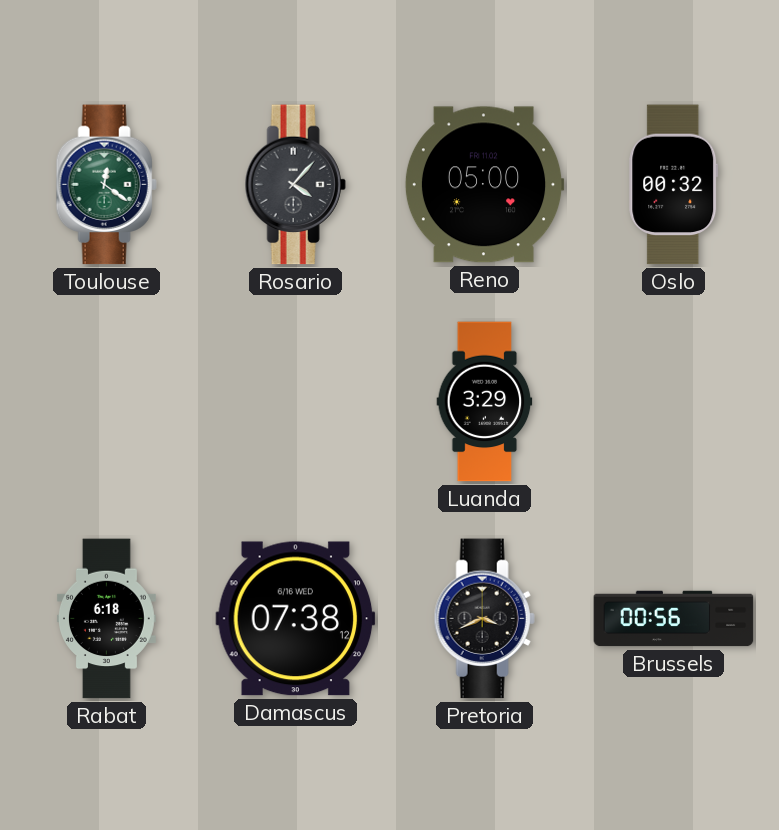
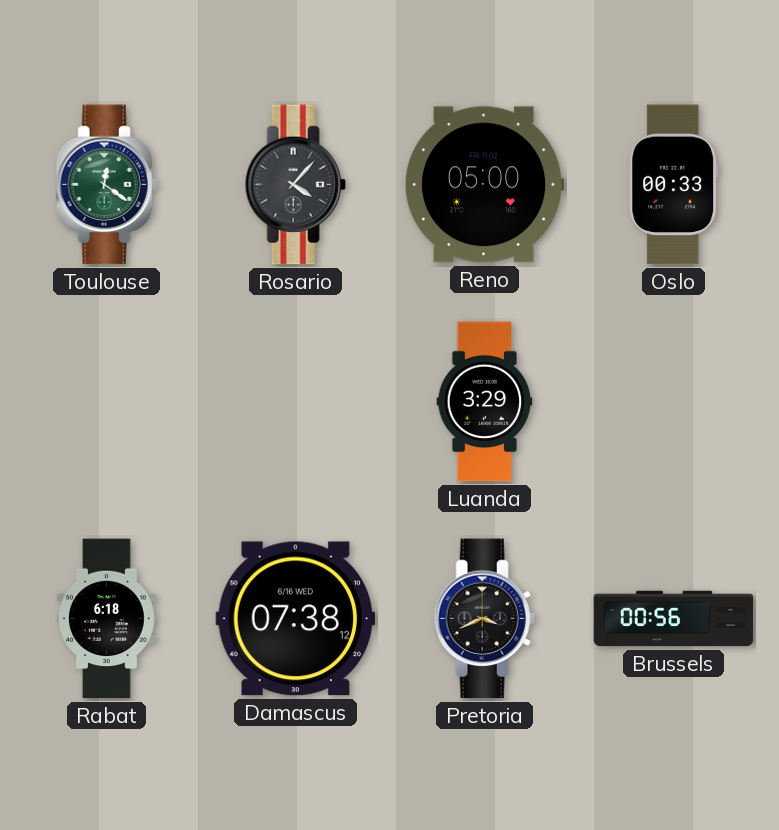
Oslo: 00:32 -> 00:33 (674, 185)
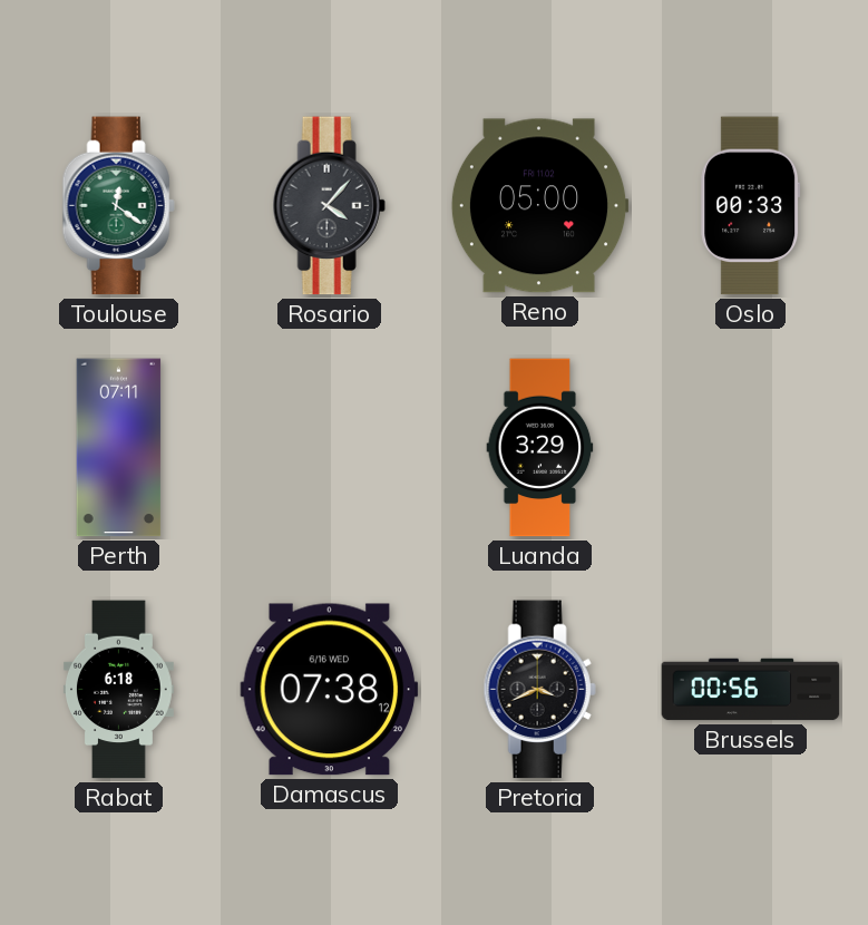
Perth: none -> 07:11 (119, 448)
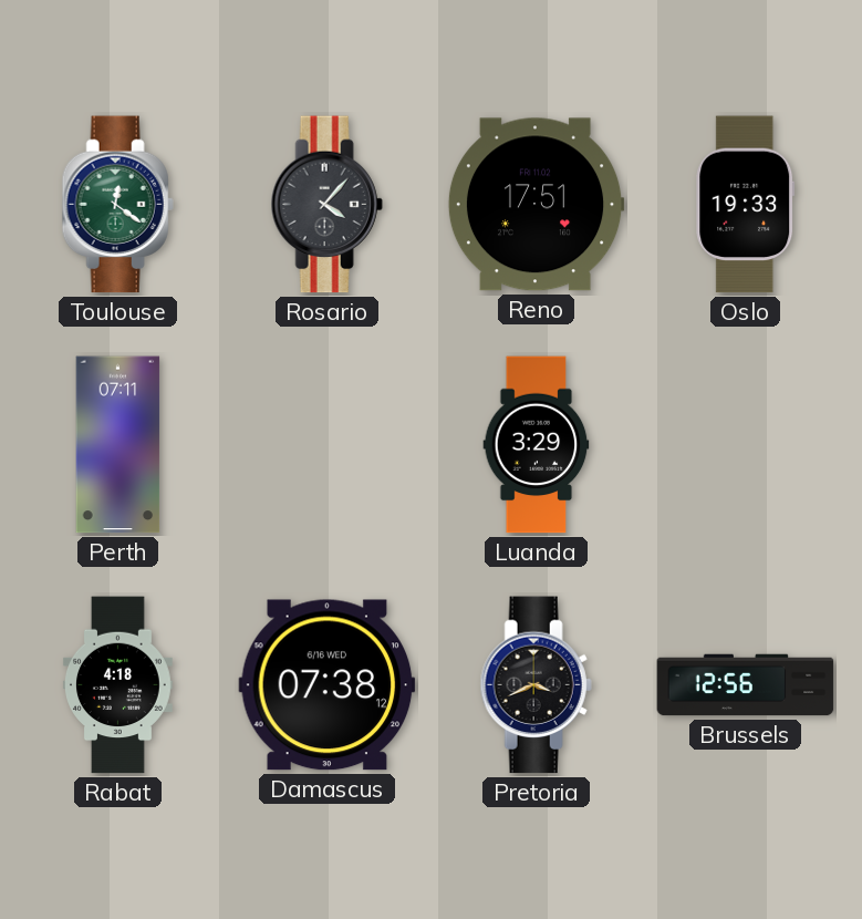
Reno: 05:00 -> 17:51 (536, 205)
Oslo: 00:33 -> 19:33 (746, 205)
Rabat: 6:18 -> 4:18 (118, 685)
Brussels: 00:56 -> 12:56 (746, 685)
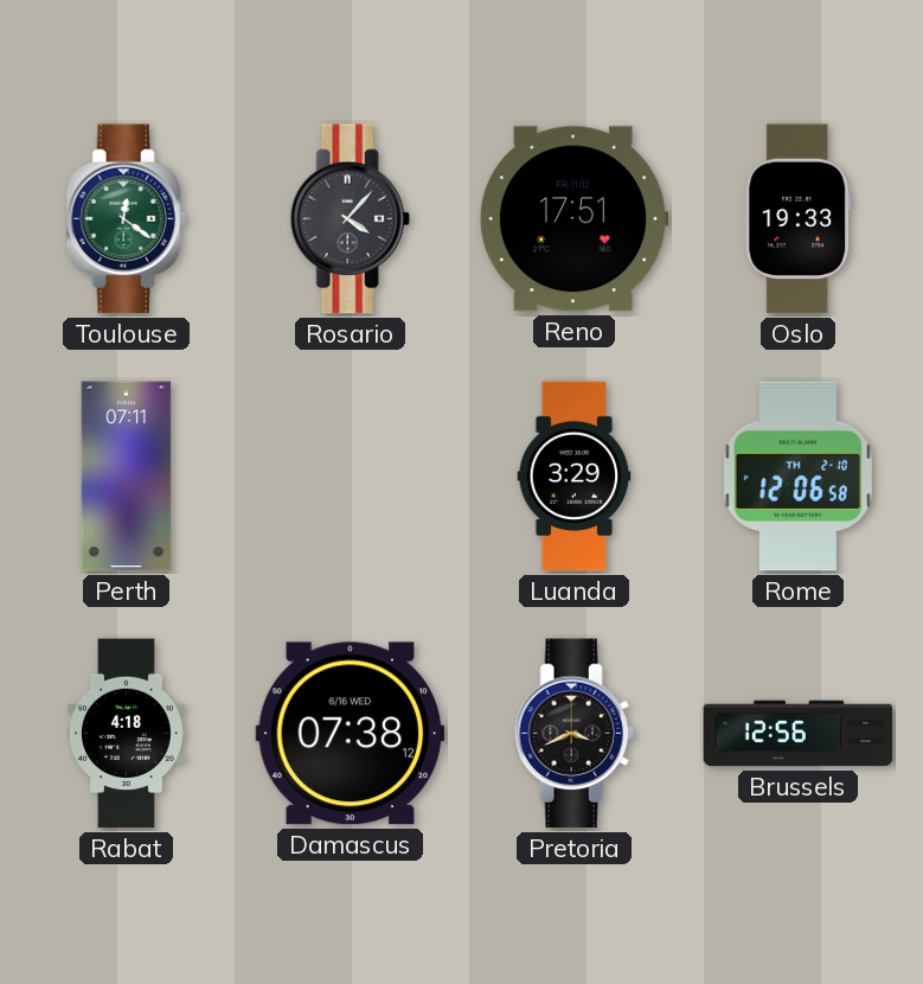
Rome: none -> 12:06 (797, 477)
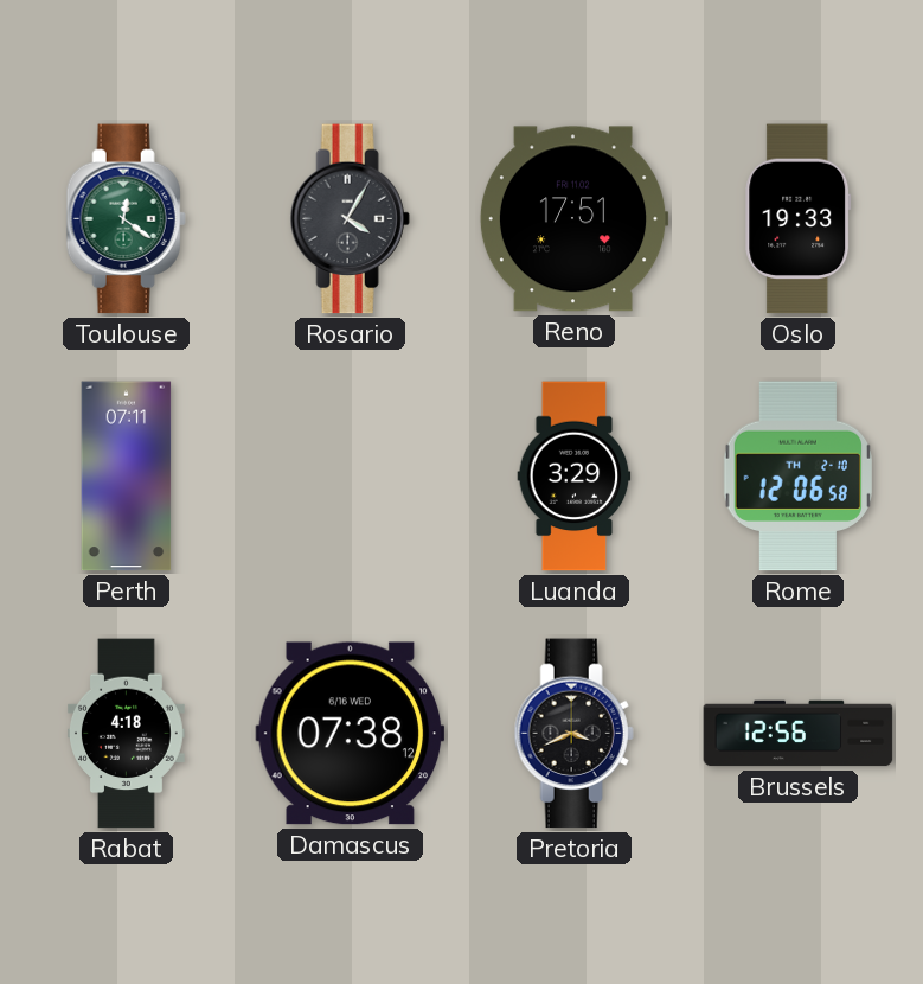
Rosario: 4:07 -> 4:05 (350, 219)
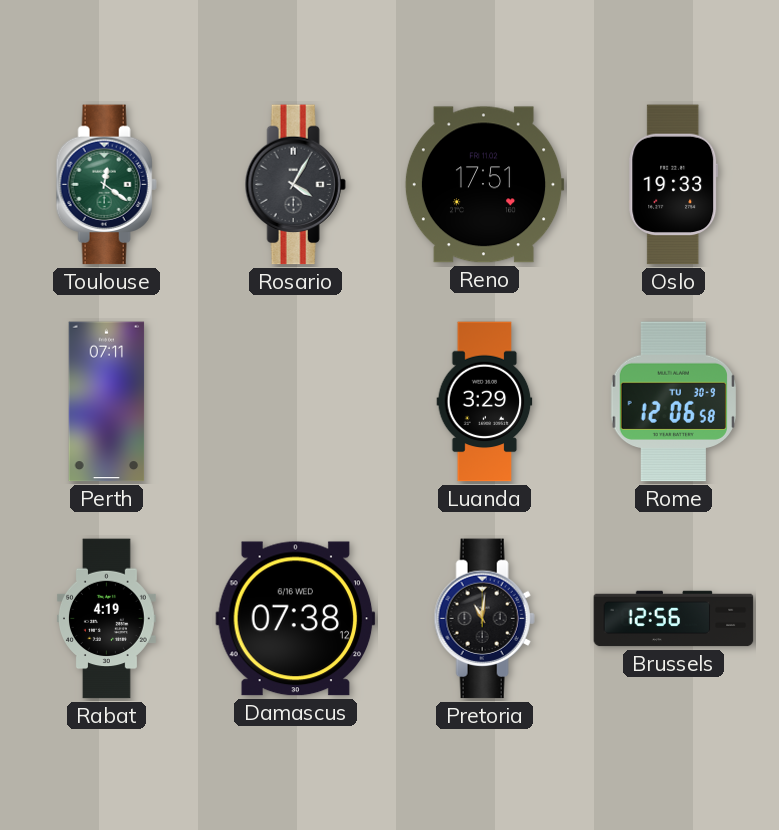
Rome date: TH 2-10 -> TU 30-9 (673, 402)
Rabat: 4:18 -> 4:19 (107, 619)
Pretoria: 3:41 -> 11:01 (484, 619)
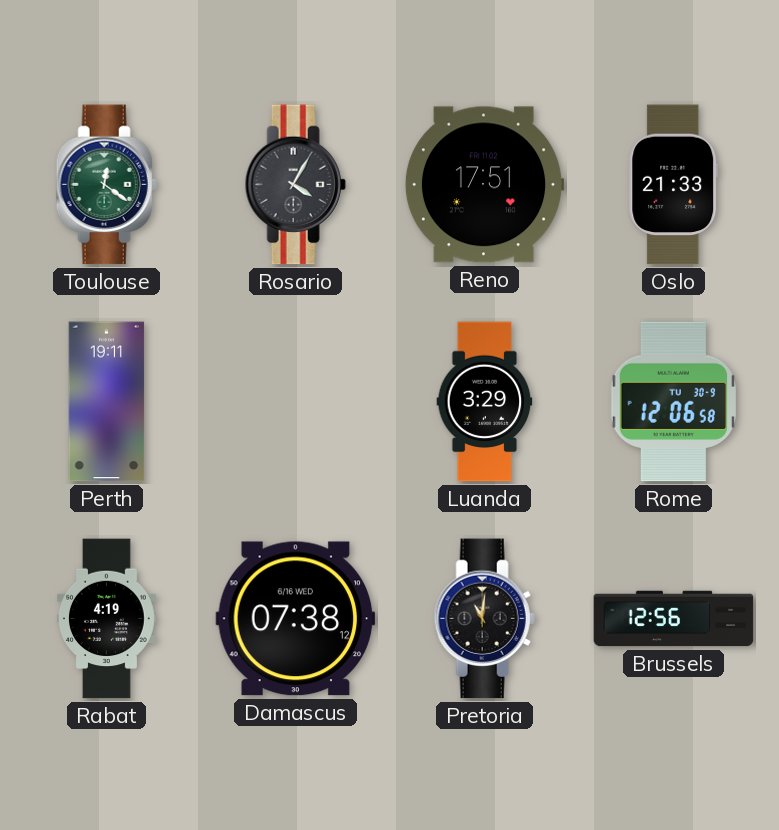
Oslo: 19:33 -> 21:33 (674, 185)
Perth: 07:11 -> 19:11 (107, 402)
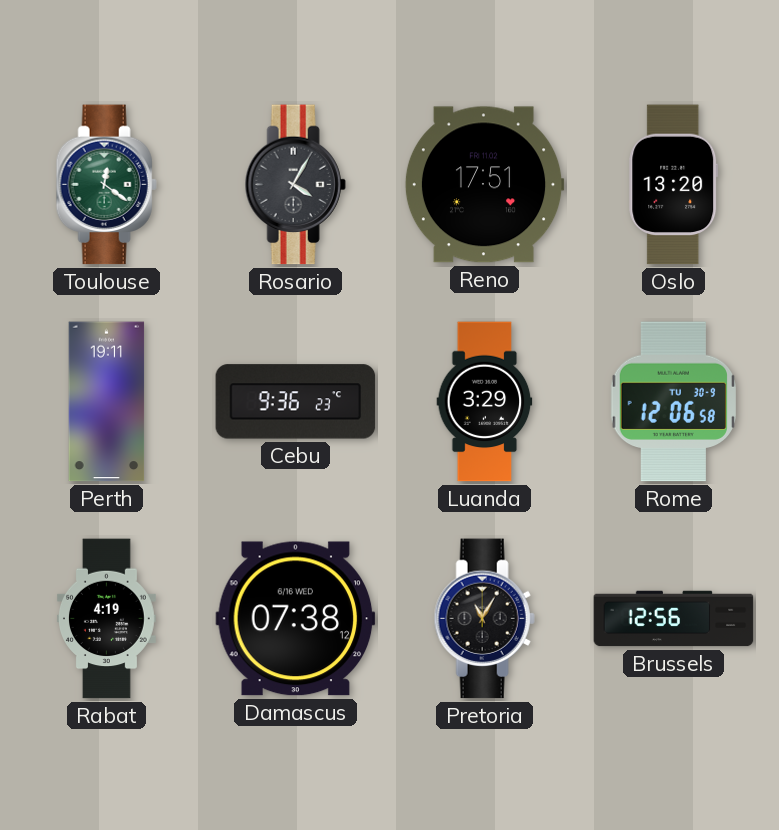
Oslo: 21:33 -> 13:20 (674, 185)
Cebu: none -> 9:36 (296, 402)
Pretoria: 11:01 -> 11:05 (484, 619)
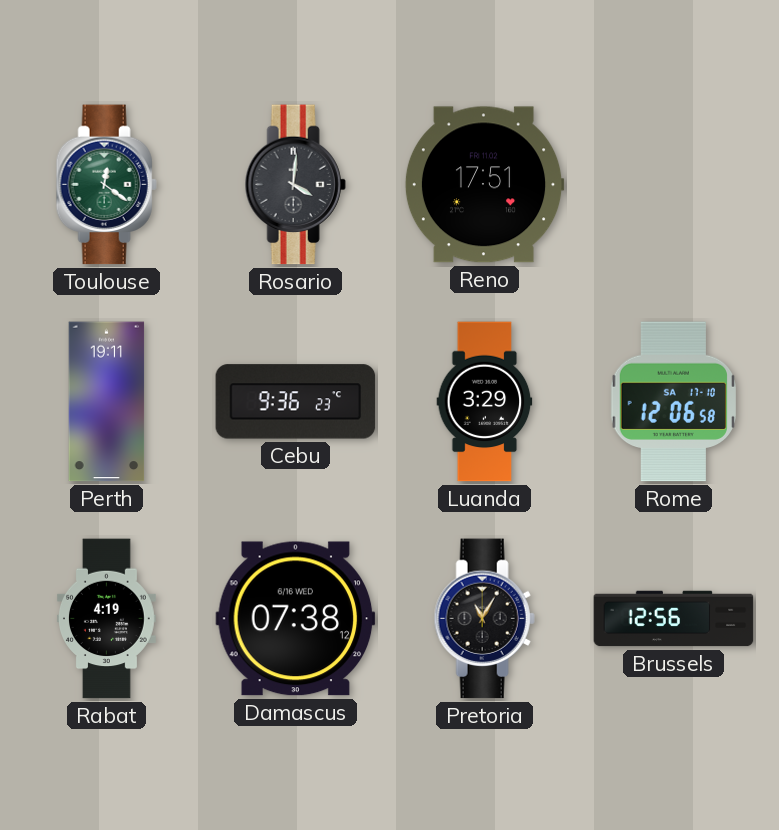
Rosario: 4:05 -> 4:01 (295, 185)
Oslo: 13:20 -> none (674, 185)
Rome date: TU 30-9 -> SA 17-10 (673, 402)
